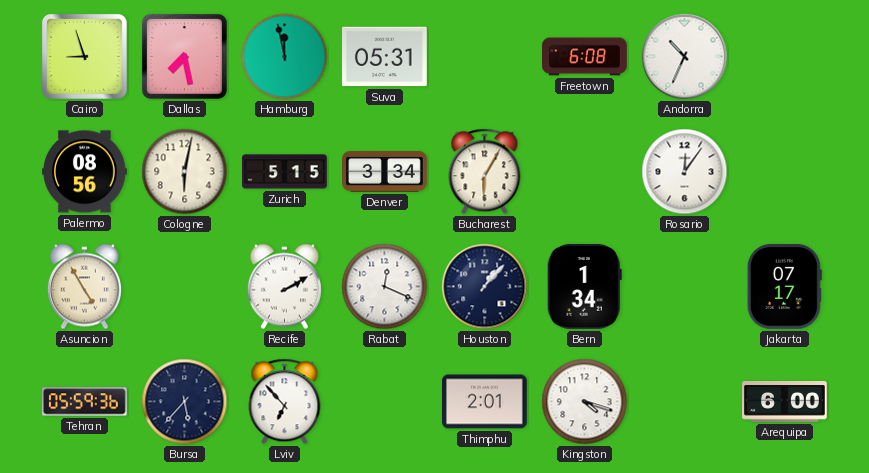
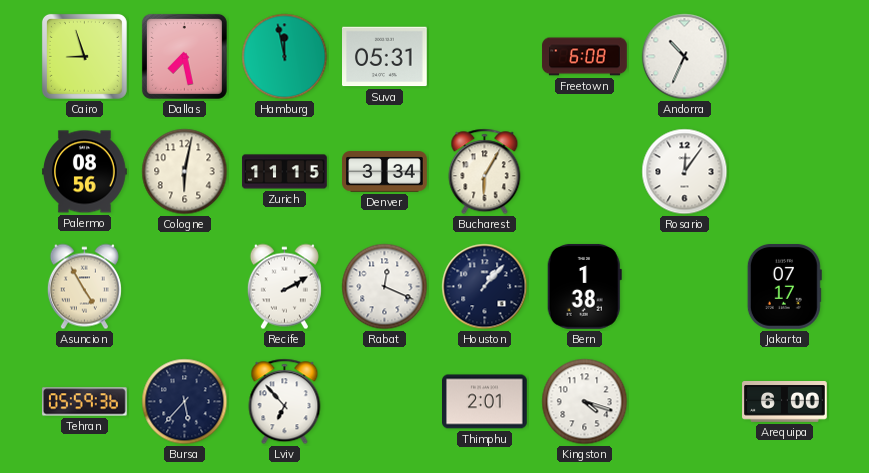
Zurich: 5:15 -> 11:15 (285, 172)
Bern: 1:34 -> 1:38 (584, 287)
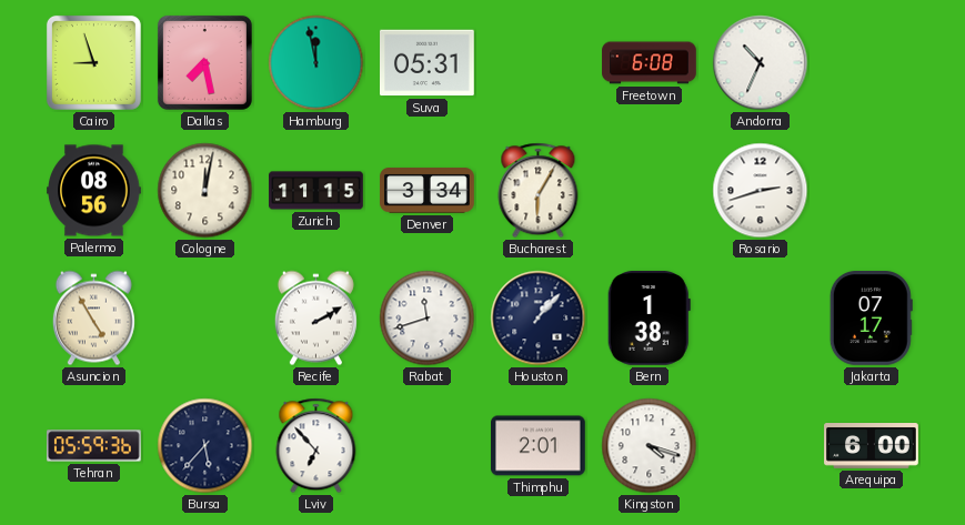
Cologne: 6:02 -> 12:02 (205, 191)
Rosario: 12:06 -> 2:42 (761, 191)
Rabat: 12:19 -> 11:42 (428, 319)
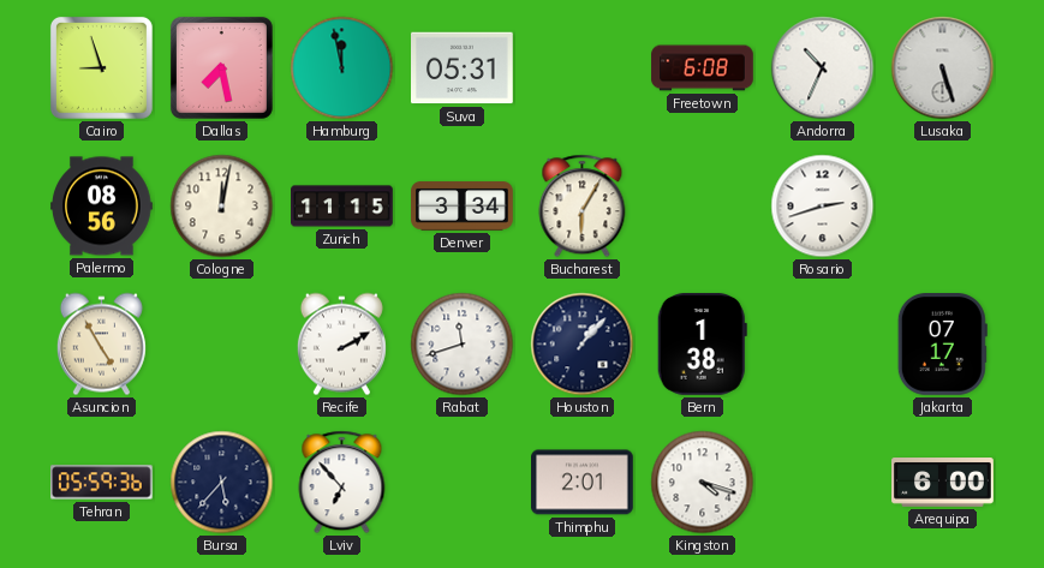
Lusaka: none -> 5:27 (943, 68)
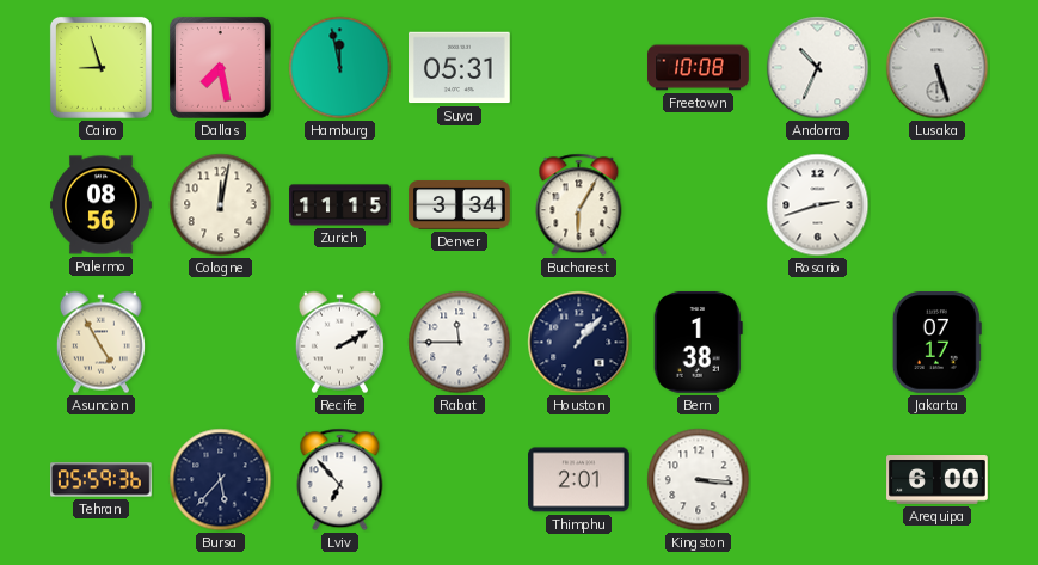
Freetown: 6:08 -> 10:08 (699, 68)
Rabat: 11:42 -> 11:45 (460, 343)
Kingston: 4:18 -> 3:16 (699, 480)
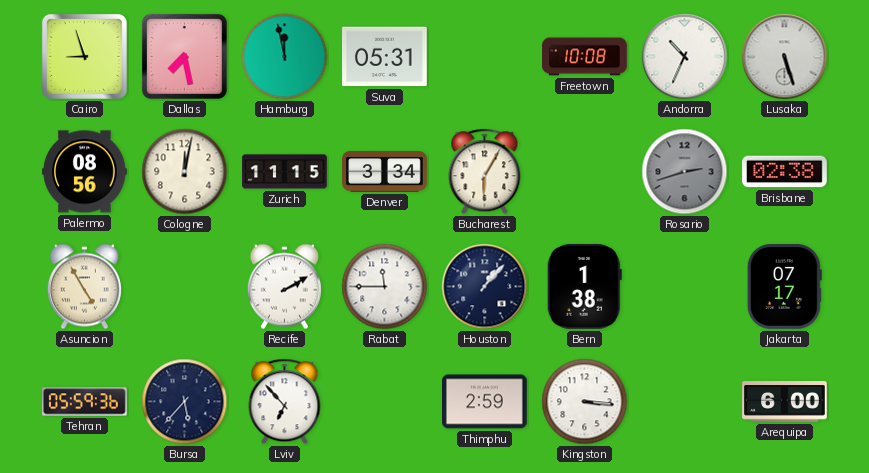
Rosario dial: white -> grey (685, 172)
Brisbane: none -> 02:38 (785, 172)
Thimphu: 2:01 -> 2:59 (485, 402)
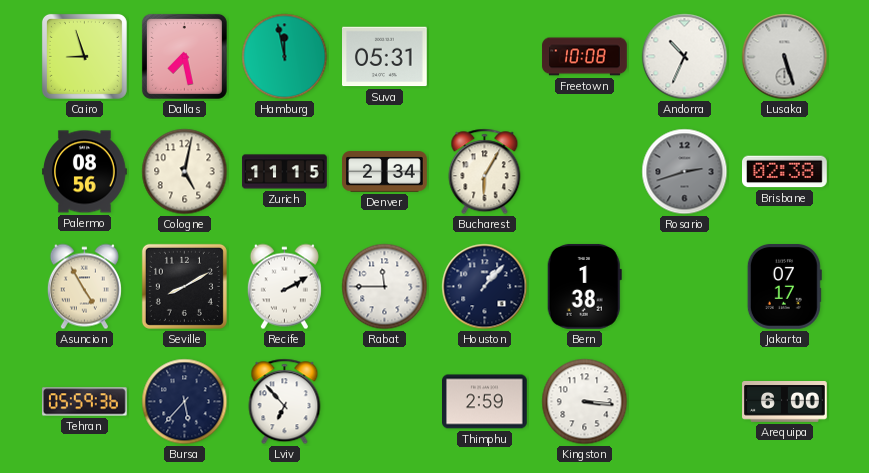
Cologne: 12:02 -> 5:02 (185, 172)
Denver: 3:34 -> 2:34 (385, 172)
Seville: none -> 8:10 (184, 286)
